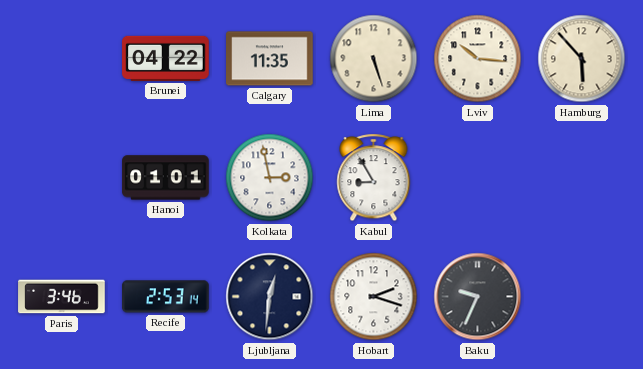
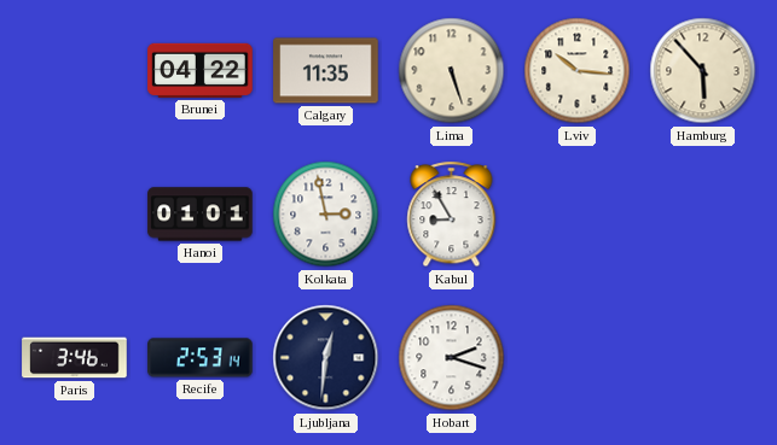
Baku: 9:34 -> none (478, 297)
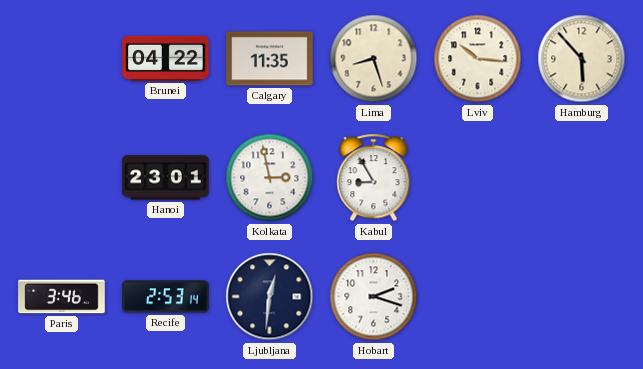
Lima: 5:27 -> 8:27 (374, 59)
Hanoi: 01:01 -> 23:01 (166, 178)
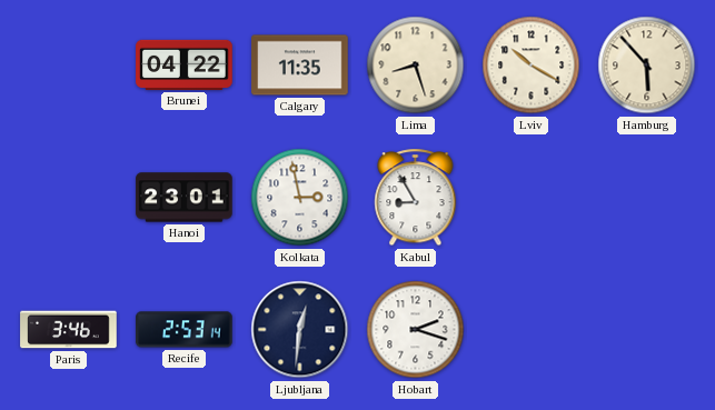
Lviv: 10:16 -> 10:20 (532, 66)
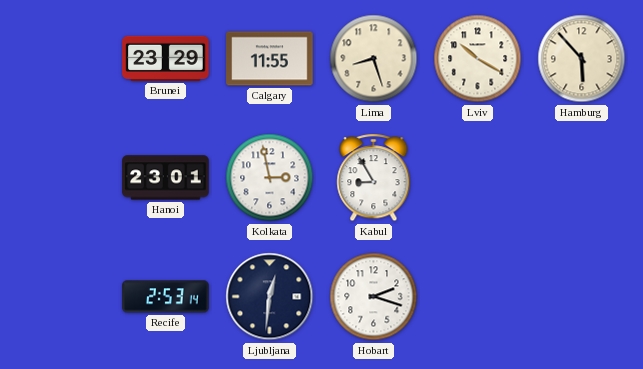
Brunei: 04:22 -> 23:29 (166, 58)
Calgary: 11:35 -> 11:55 (270, 59)
Paris: 3:46 -> none (69, 330)
